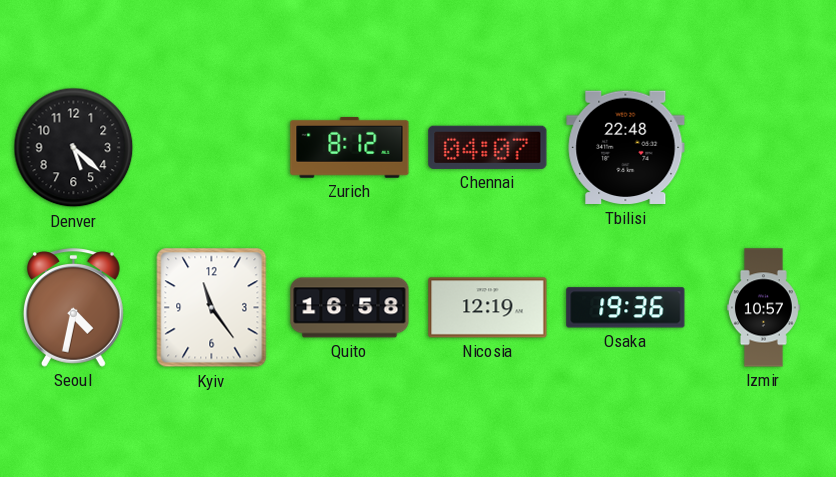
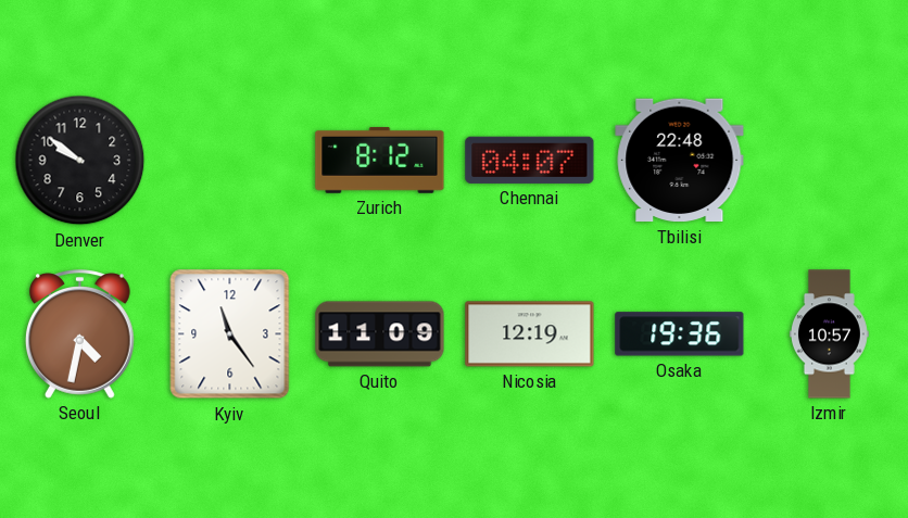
Denver: 5:22 -> 9:51 (80, 161)
Quito: 16:58 -> 11:09 (380, 334)
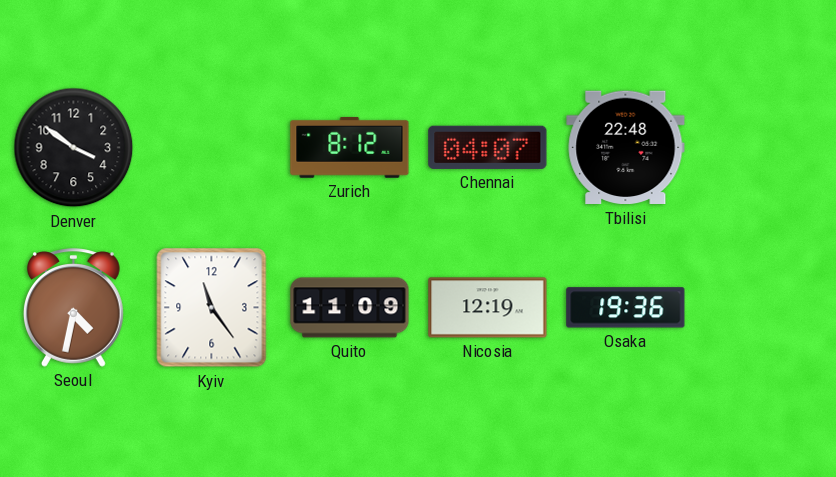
Denver: 9:51 -> 3:51 (74, 148)
Izmir: 10:57 -> none (829, 334)
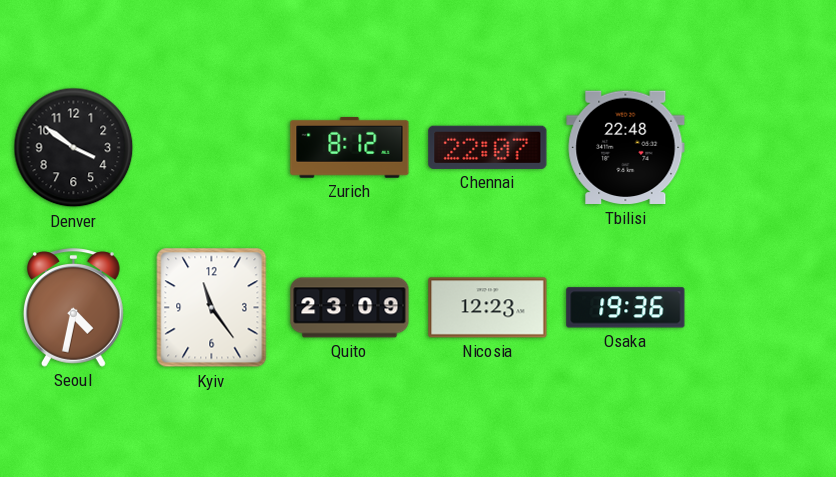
Chennai: 04:07 -> 22:07 (488, 147)
Quito: 11:09 -> 23:09 (350, 308)
Nicosia: 12:19 -> 12:23 (488, 308)
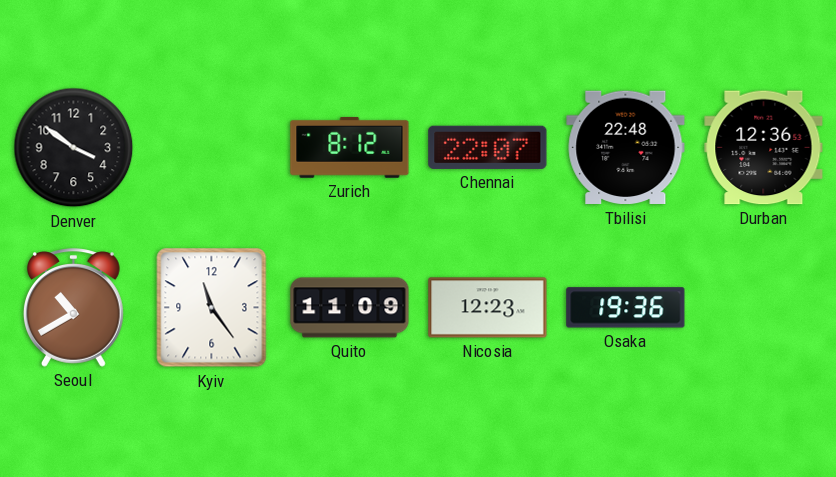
Durban: none -> 12:36 (764, 148)
Seoul: 4:32 -> 10:40 (74, 308)
Quito: 23:09 -> 11:09 (350, 308)
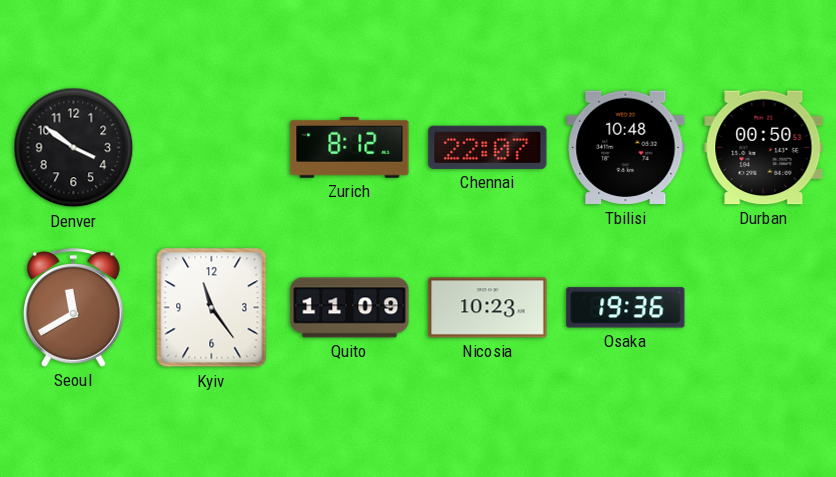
Tbilisi: 22:48 -> 10:48 (626, 148)
Durban: 12:36 -> 00:50 (764, 148)
Seoul: 10:40 -> 11:40 (74, 308)
Nicosia: 12:23 -> 10:23 (488, 308)
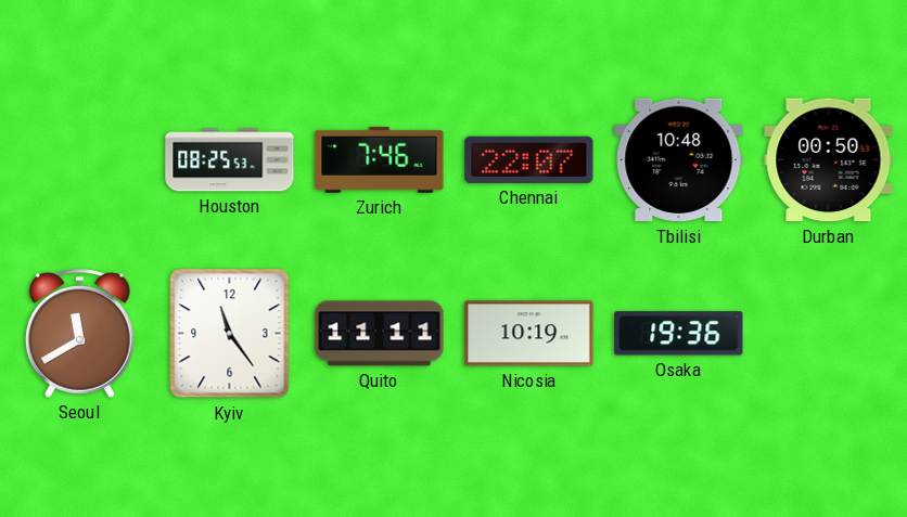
Denver: 3:51 -> none (74, 148)
Houston: none -> 08:25 (230, 160)
Zurich: 8:12 -> 7:46 (380, 159)
Quito: 11:09 -> 11:11 (380, 334)
Nicosia: 10:23 -> 10:19 (529, 334)
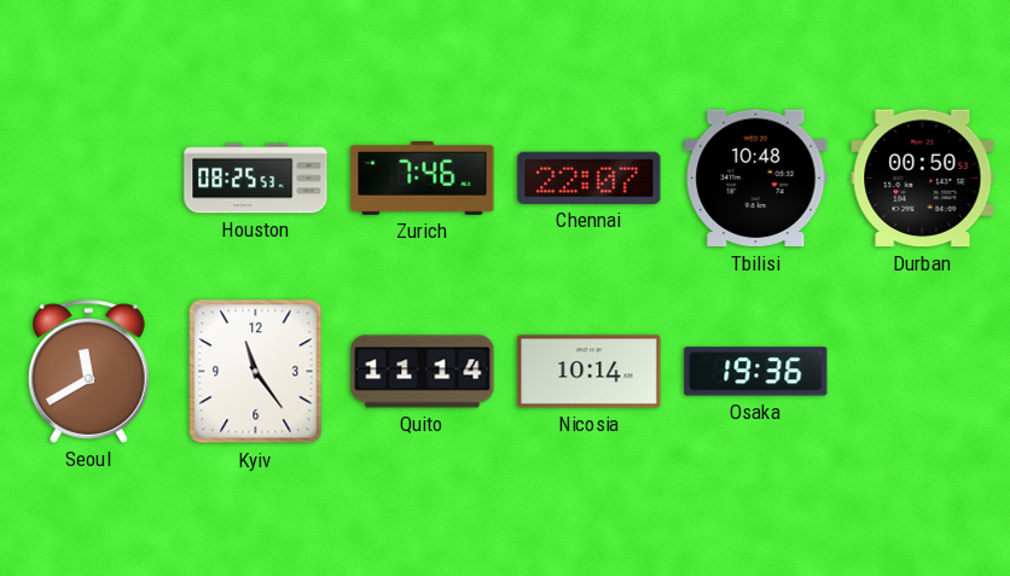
Quito: 11:11 -> 11:14 (423, 372)
Nicosia: 10:19 -> 10:14 (590, 372)
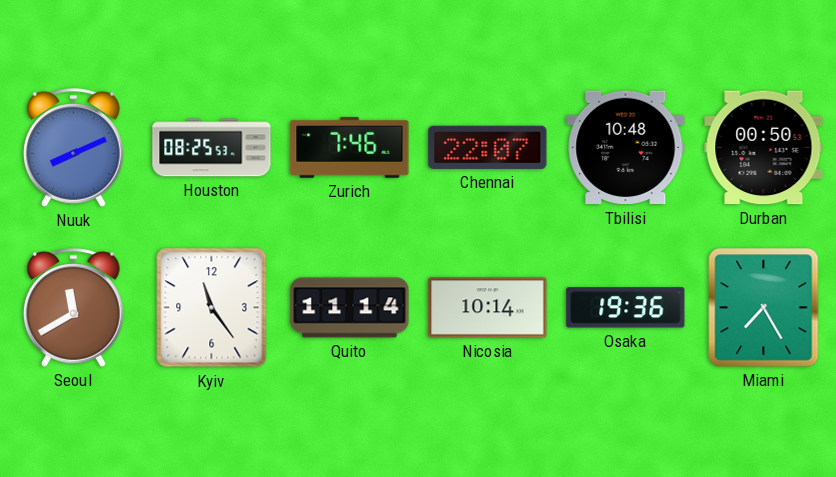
Nuuk: none -> 8:11 (74, 148)
Miami: none -> 7:25 (764, 308)
